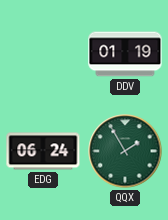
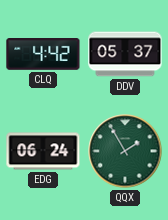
CLQ: none -> 4:42 (43, 55)
DDV: 01:19 -> 05:37 (125, 54)
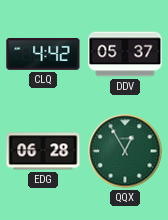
EDG: 06:24 -> 06:28 (43, 151)
QQX: 1:55 -> 12:55 (125, 151)
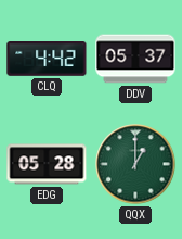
EDG: 06:28 -> 05:28 (47, 164)
QQX: 12:55 -> 1:00 (135, 164)
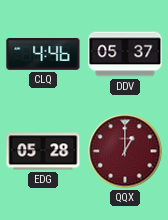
CLQ: 4:42 -> 4:46 (43, 55)
QQX dial: green -> burgundy (125, 151)
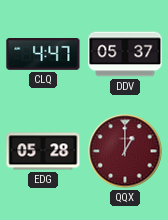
CLQ: 4:46 -> 4:47 (43, 55)
